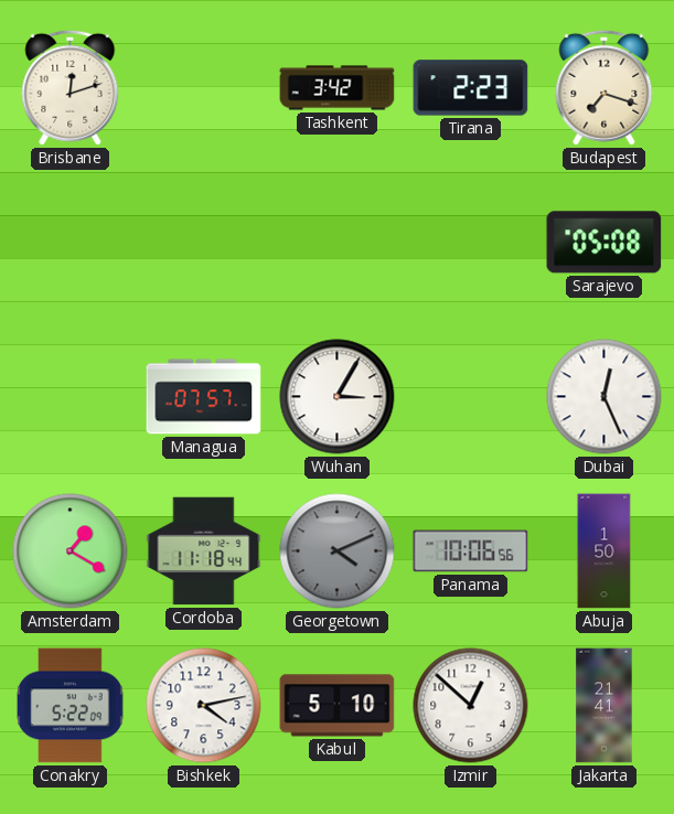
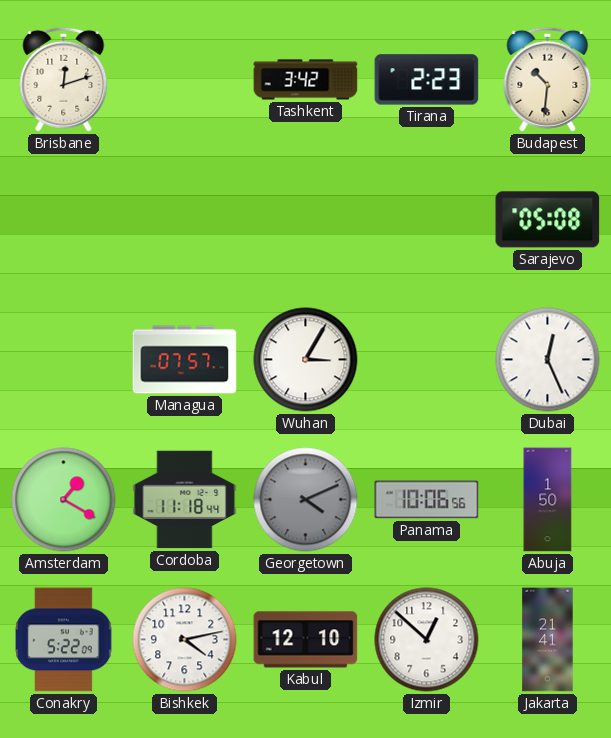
Budapest: 7:18 -> 10:31 (548, 79)
Kabul: 5:10 -> 12:10 (306, 640)
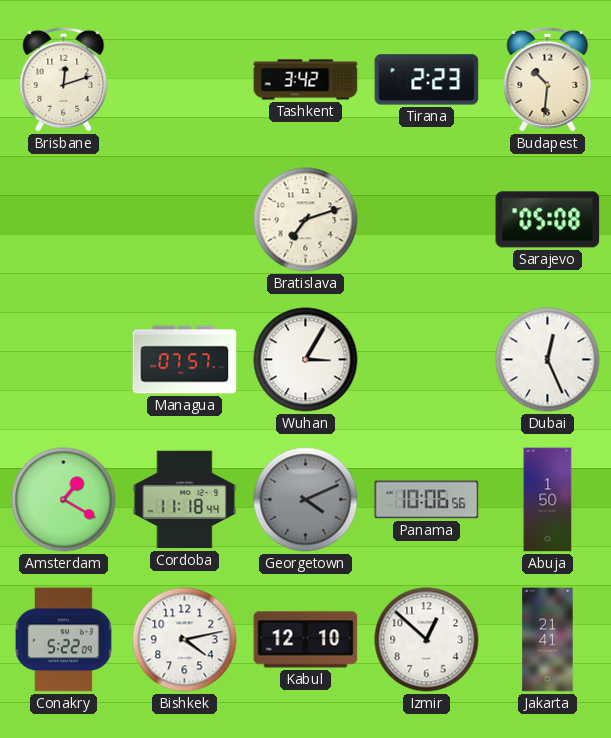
Bratislava: none -> 7:12 (306, 220)
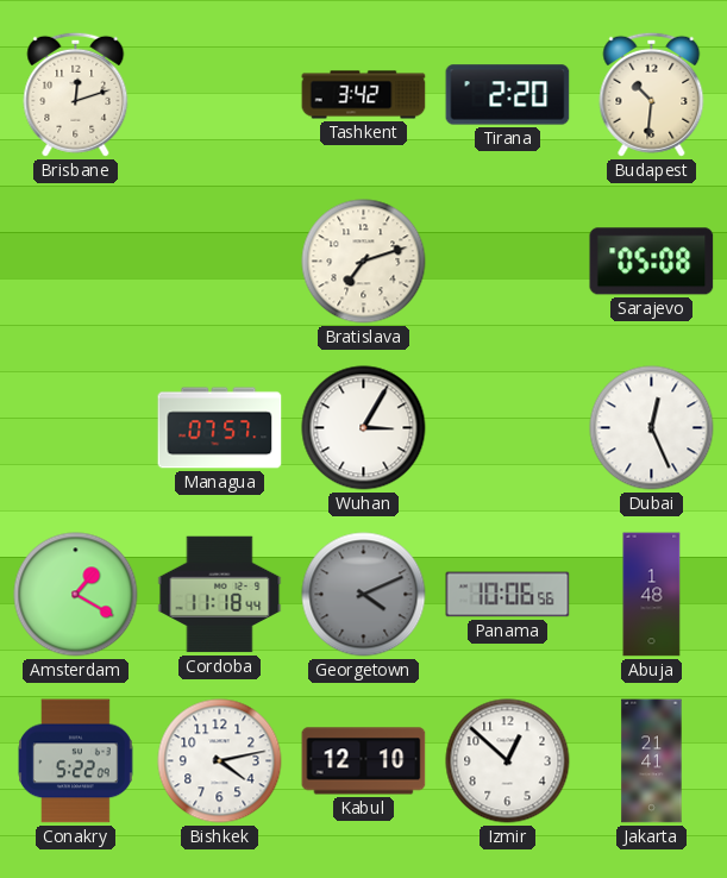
Tirana: 2:23 -> 2:20 (508, 95)
Abuja: 1:50 -> 1:48 (652, 595)
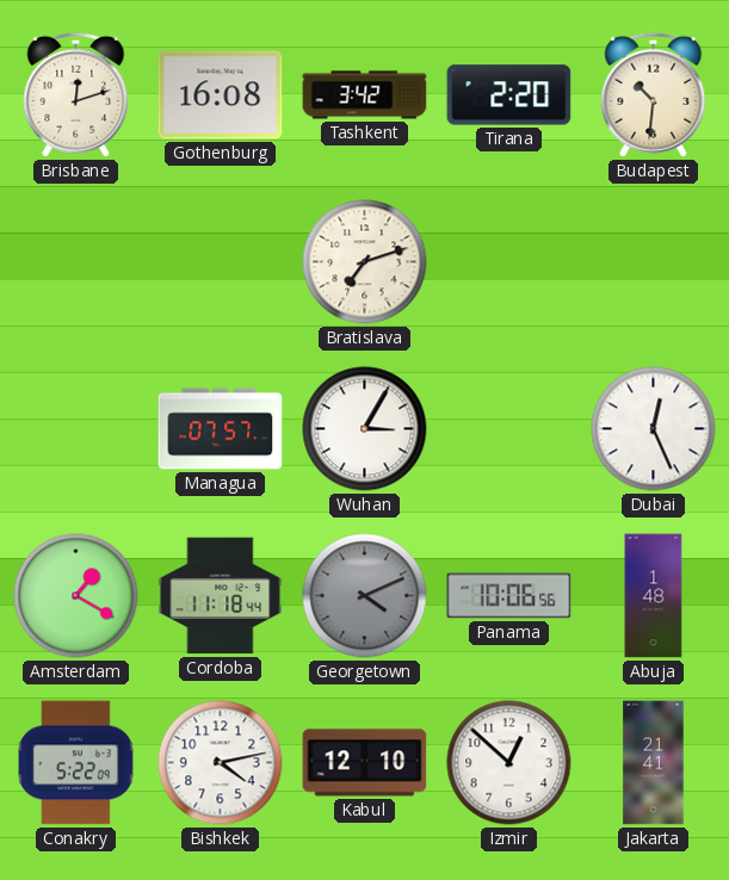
Gothenburg: none -> 16:08 (221, 95)
Sarajevo: 05:08 -> none (652, 262)
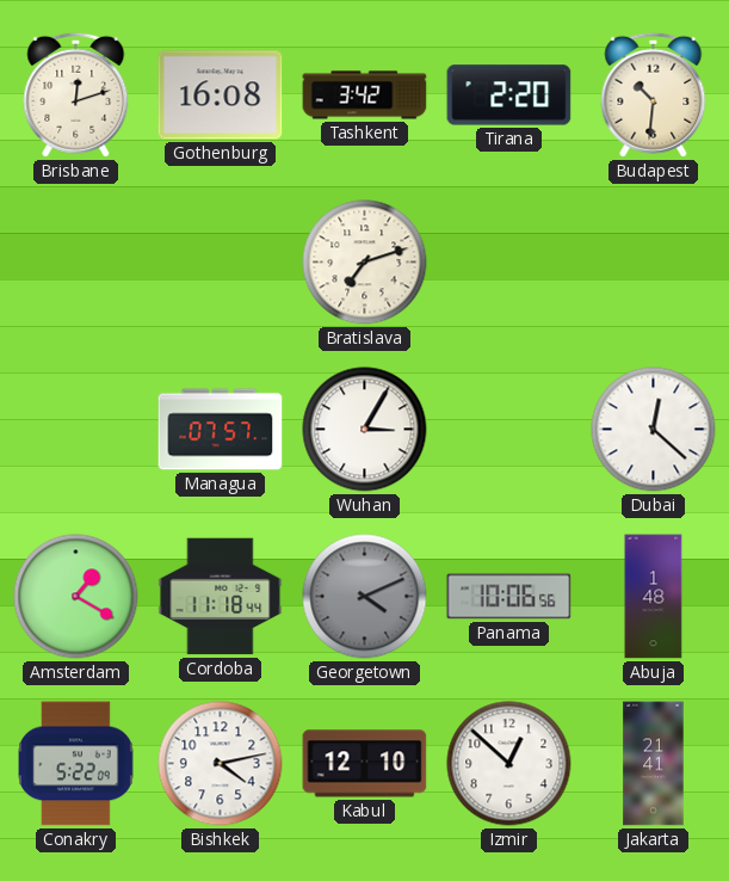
Dubai: 12:26 -> 12:22 (654, 430)
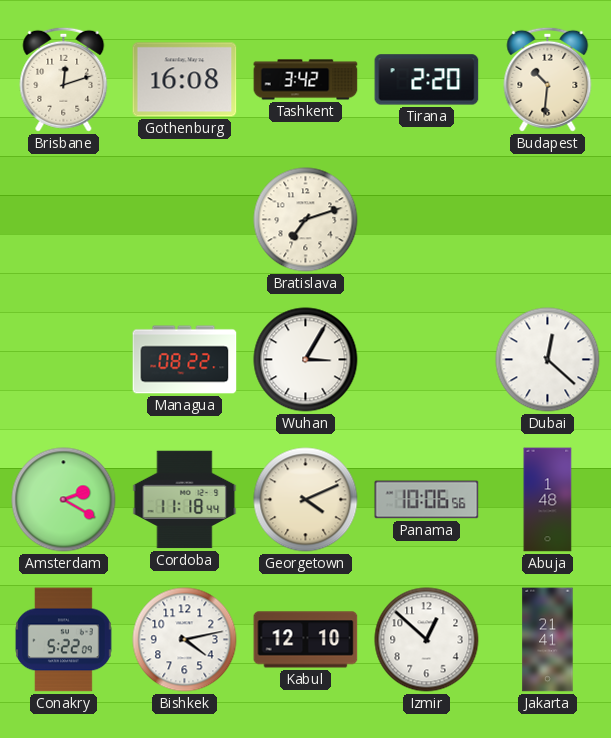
Managua: 07:57 -> 08:22 (185, 360)
Amsterdam: 1:20 -> 2:20 (64, 500)
Georgetown dial: grey -> cream (306, 500)
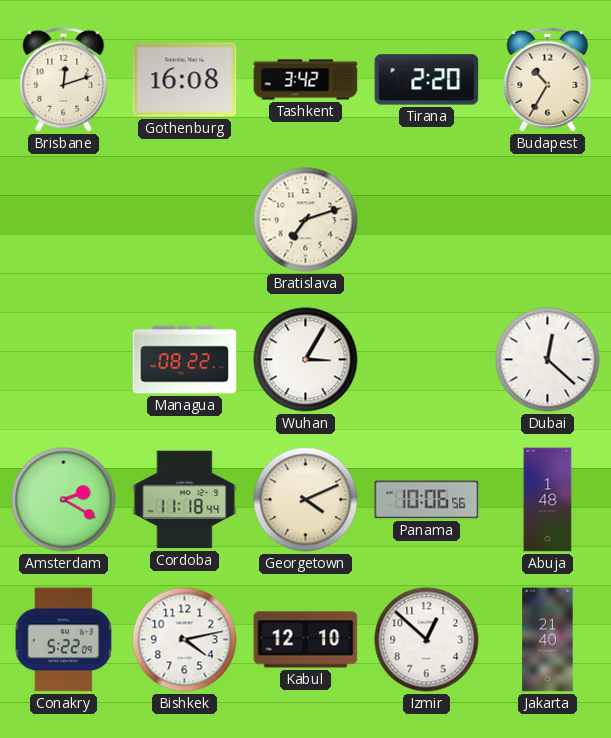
Budapest: 10:31 -> 10:35 (548, 79)
Jakarta: 21:41 -> 21:40 (548, 640)
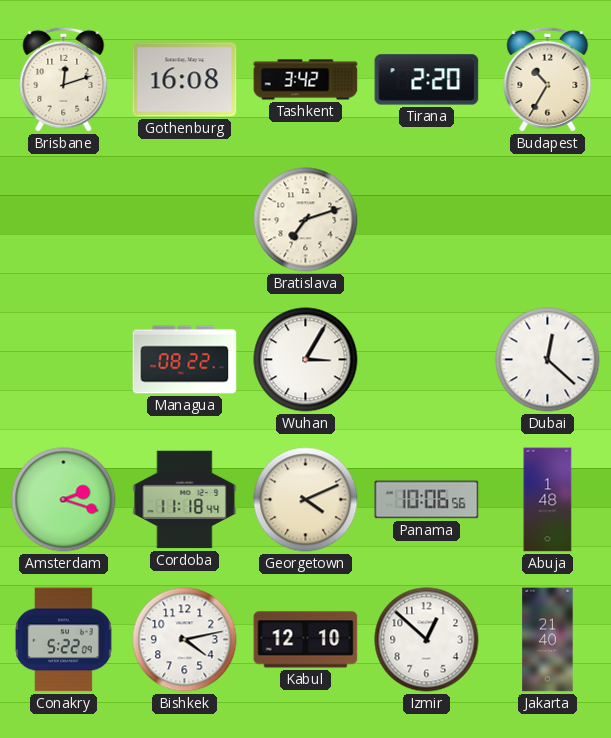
Amsterdam: 2:20 -> 2:18 (64, 500)
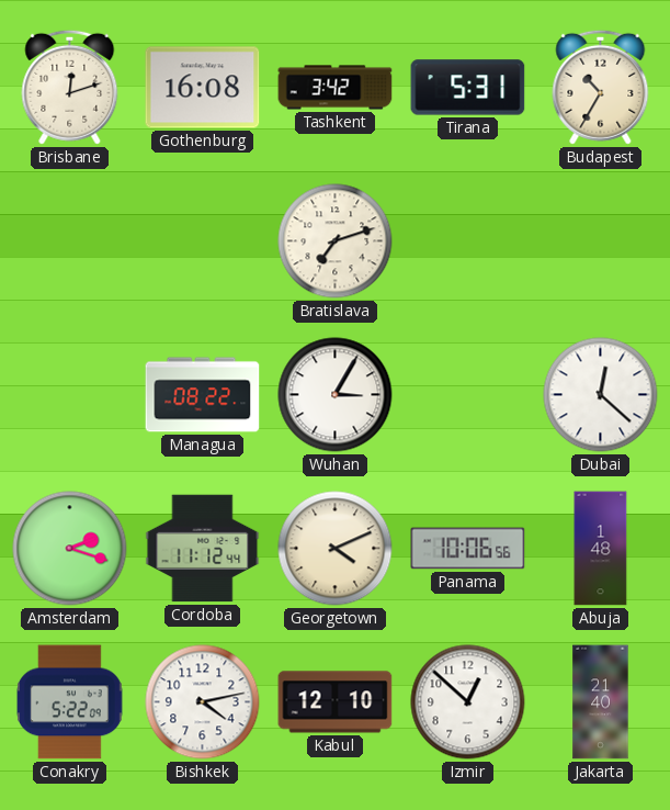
Tirana: 2:20 -> 5:31 (468, 88)
Cordoba: 11:18 -> 11:12 (203, 549)
